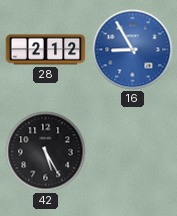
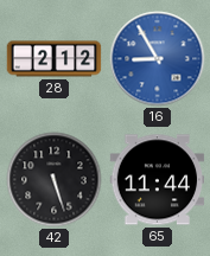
42: 5:25 -> 5:27 (55, 180)
65: none -> 11:44 (158, 180)
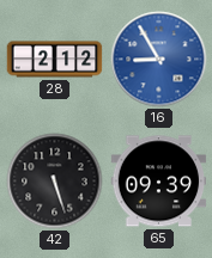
65: 11:44 -> 09:39 (159, 182)
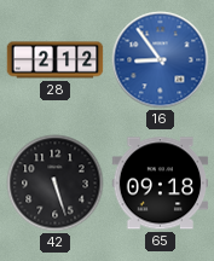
16: 8:55 -> 8:54 (161, 60)
65: 09:39 -> 09:18 (161, 184)
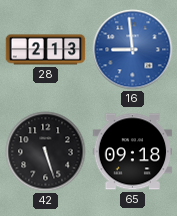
28: 2:12 -> 2:13 (46, 50)
16: 8:54 -> 8:59 (133, 50)
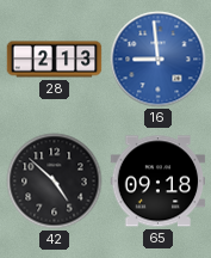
42: 5:27 -> 4:52 (55, 182)
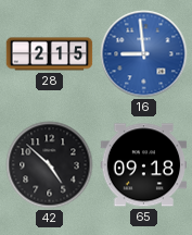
28: 2:13 -> 2:15 (50, 54)
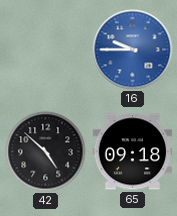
28: 2:15 -> none (50, 54)
16: 8:59 -> 9:45 (133, 50)
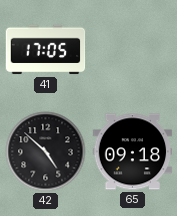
41: none -> 17:05 (46, 50)
16: 9:45 -> none (133, 50)
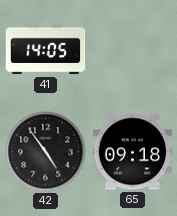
41: 17:05 -> 14:05 (46, 50)
42: 4:52 -> 4:54 (46, 152)
